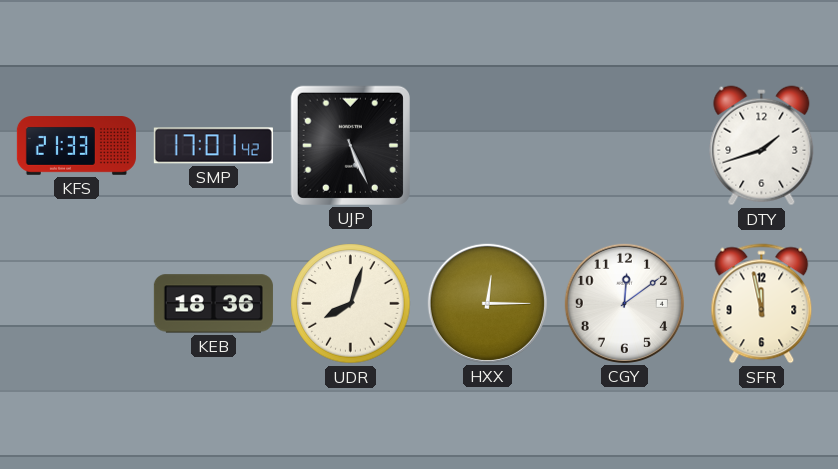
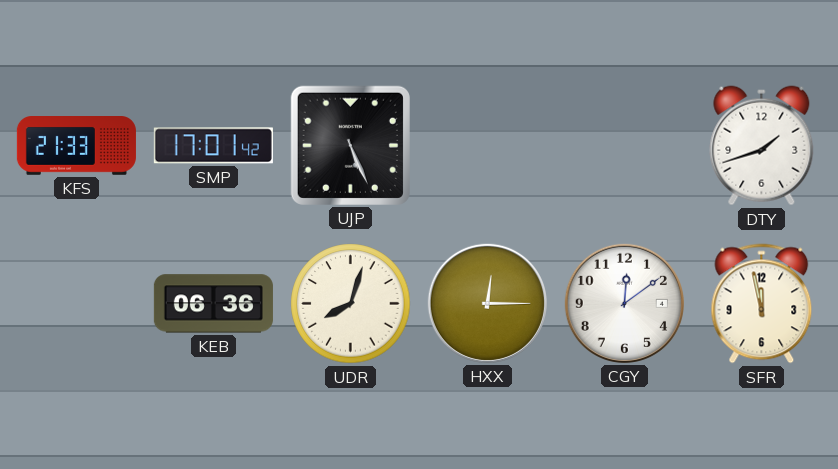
KEB: 18:36 -> 06:36 (213, 304)
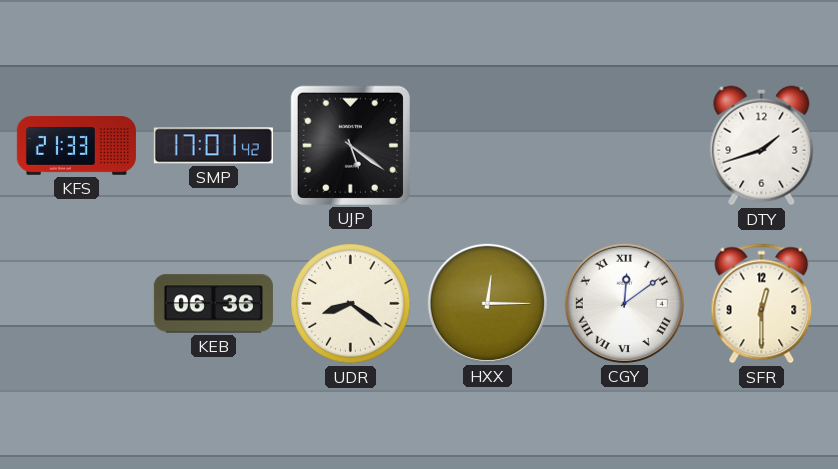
UJP: 5:26 -> 5:21 (350, 145)
UDR: 8:03 -> 8:21 (351, 304)
CGY numerals: Arabic -> Roman (624, 303)
SFR: 11:58 -> 12:30 (762, 304)
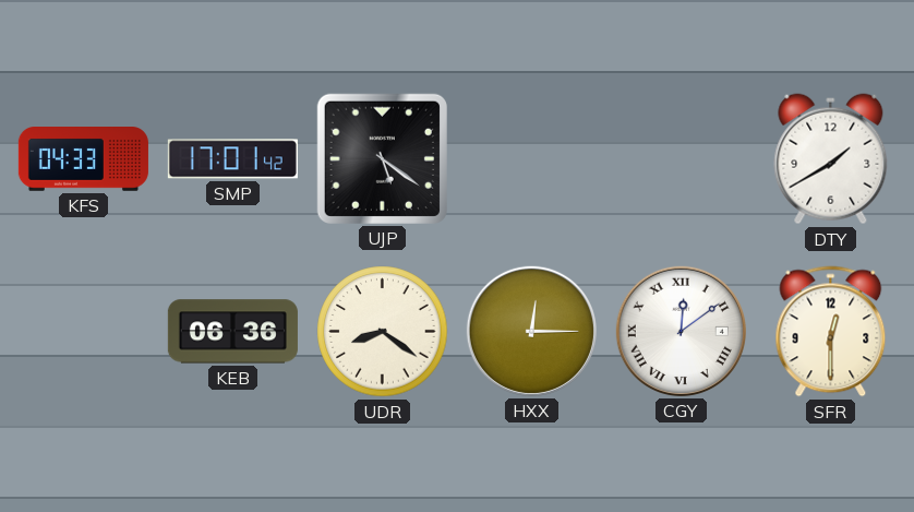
KFS: 21:33 -> 04:33 (83, 159)
DTY: 1:42 -> 1:40 (831, 159)
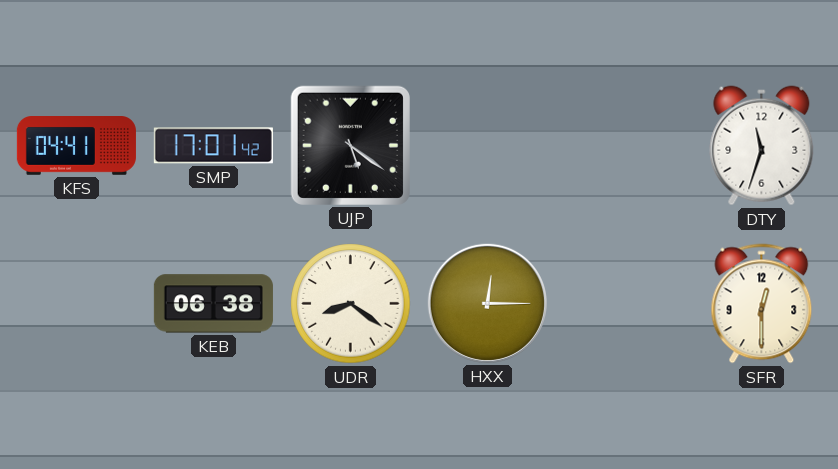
KFS: 04:33 -> 04:41 (76, 146)
DTY: 1:40 -> 11:33 (762, 146)
KEB: 06:36 -> 06:38 (213, 304)
CGY: 12:09 -> none (681, 331)
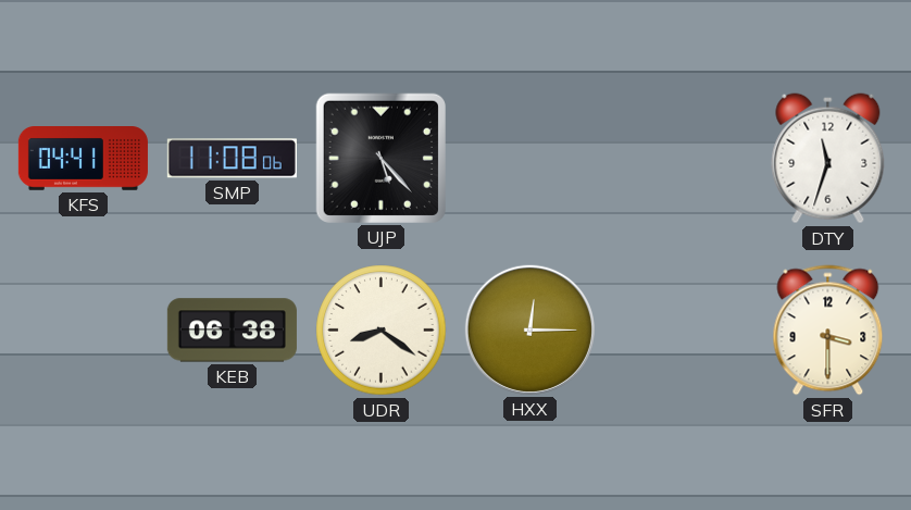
SMP: 17:01 -> 11:08 (232, 159)
UJP: 5:21 -> 5:23 (380, 158)
SFR: 12:30 -> 3:30 (828, 331)
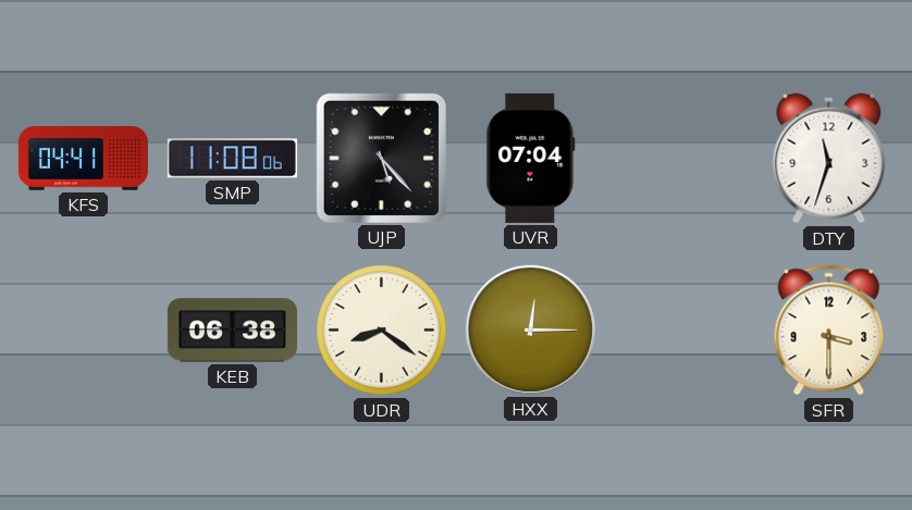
UVR: none -> 07:04 (531, 158)
